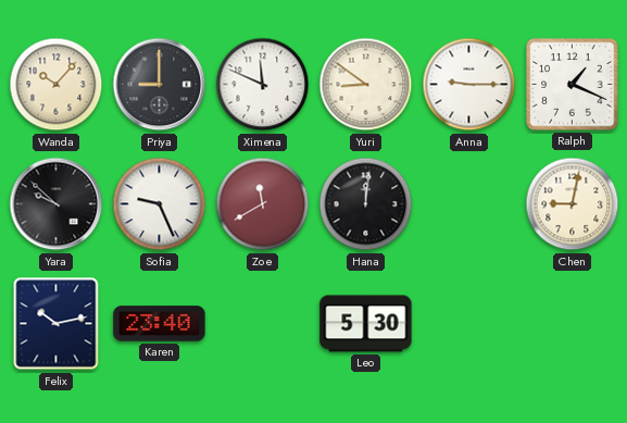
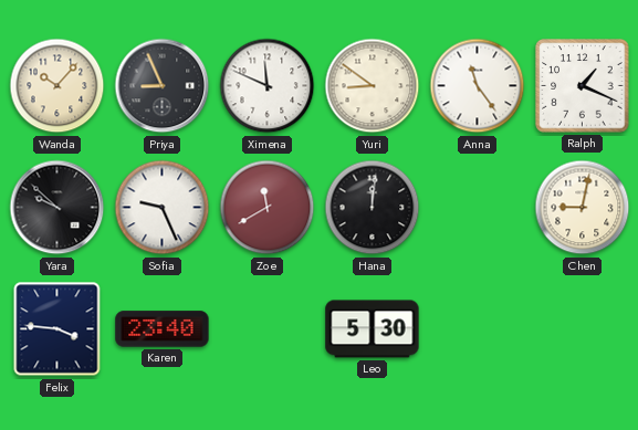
Priya: 9:00 -> 8:56 (163, 86)
Anna: 9:15 -> 11:24 (478, 86)
Felix: 10:13 -> 3:46 (57, 329)
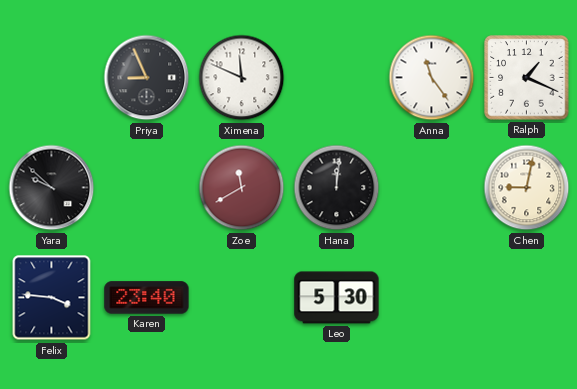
Wanda: 10:07 -> none (57, 86)
Yuri: 8:51 -> none (373, 86)
Sofia: 9:26 -> none (163, 208)
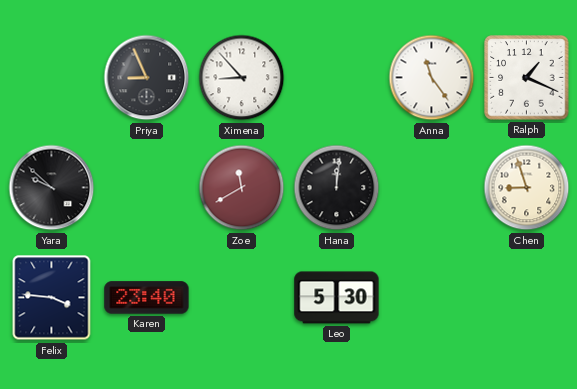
Ximena: 11:49 -> 8:53 (242, 78)
Chen: 9:02 -> 8:57 (527, 188)
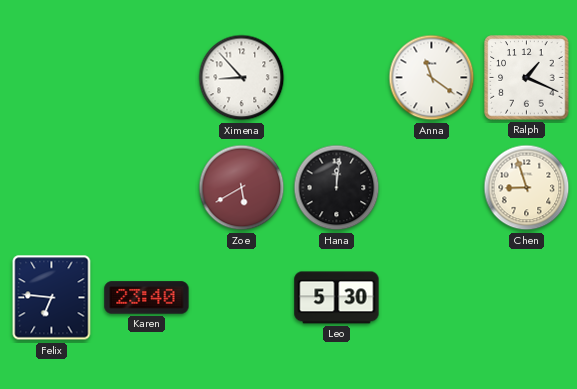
Priya: 8:56 -> none (147, 78)
Anna: 11:24 -> 11:21 (432, 78)
Yara: 9:52 -> none (52, 188)
Zoe: 11:40 -> 5:40 (242, 188)
Felix: 3:46 -> 6:46 (52, 298)
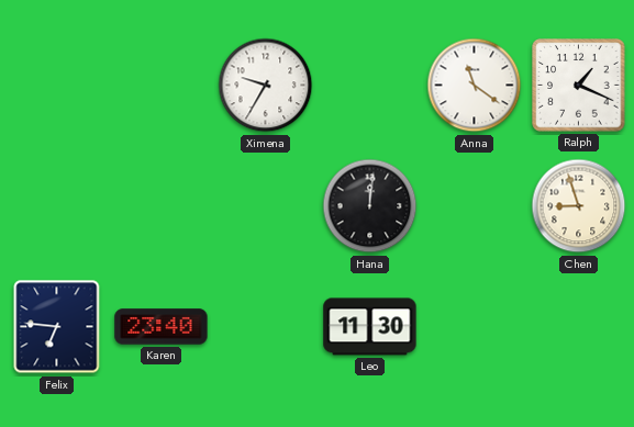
Ximena: 8:53 -> 9:35 (266, 86)
Zoe: 5:40 -> none (242, 188)
Leo: 5:30 -> 11:30 (370, 327)
